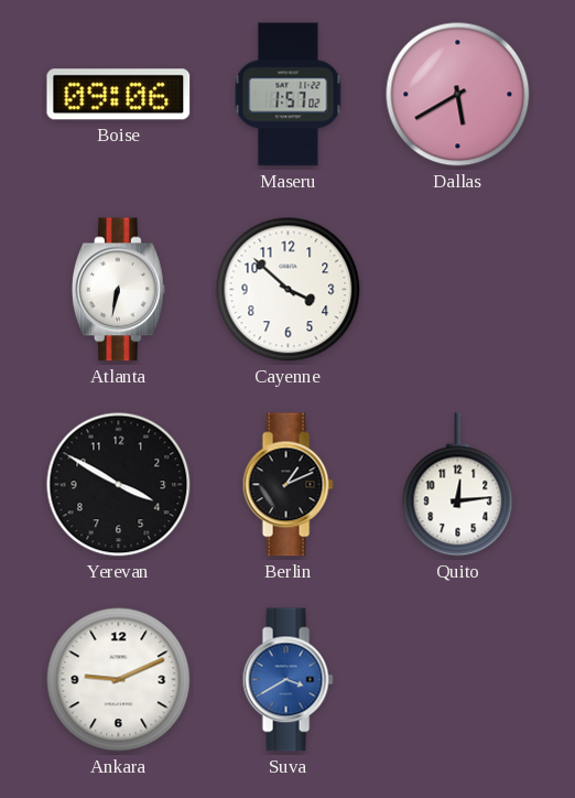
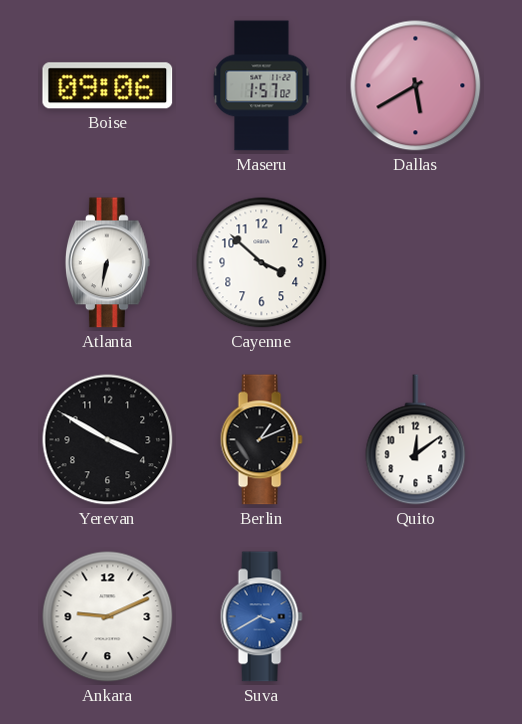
Quito: 12:14 -> 12:09 (416, 440)
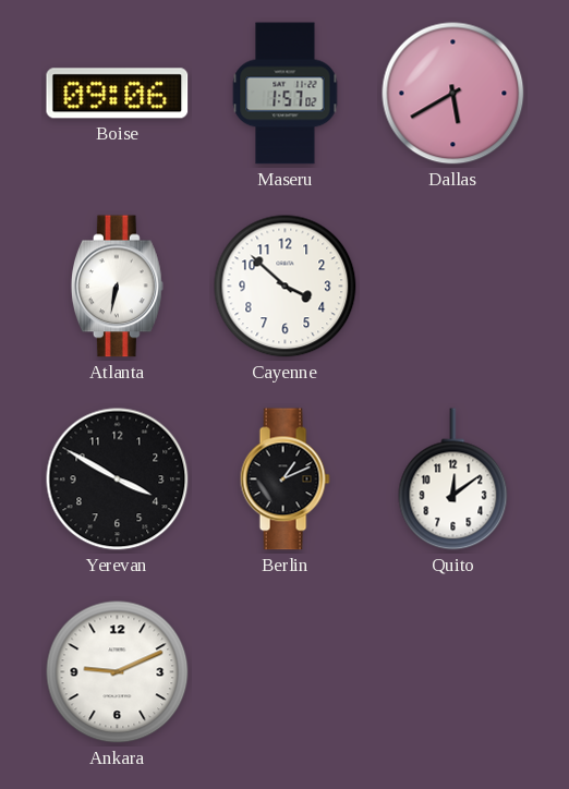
Suva: 3:40 -> none (261, 617)
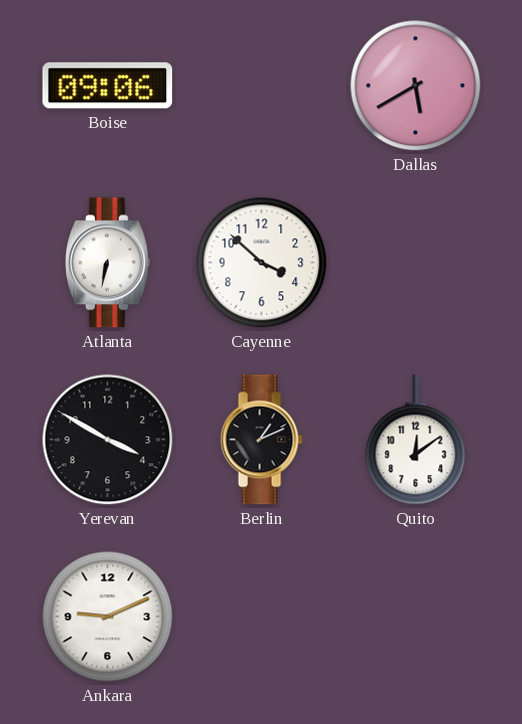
Maseru: 1:57 -> none (286, 94)
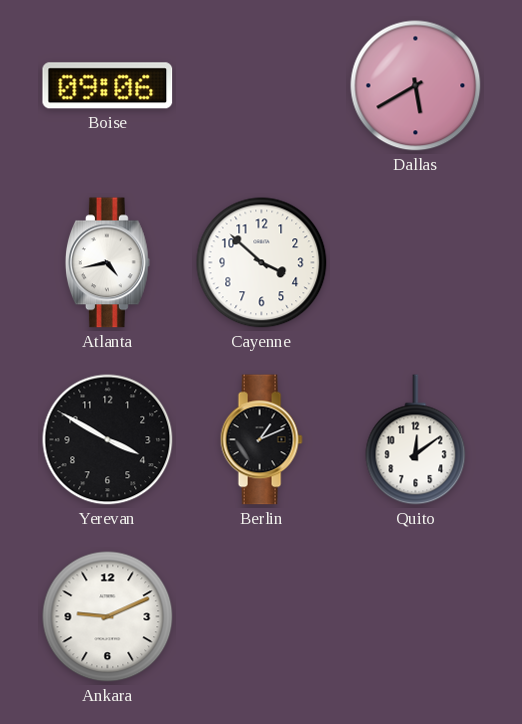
Atlanta: 6:32 -> 4:43 (107, 263)
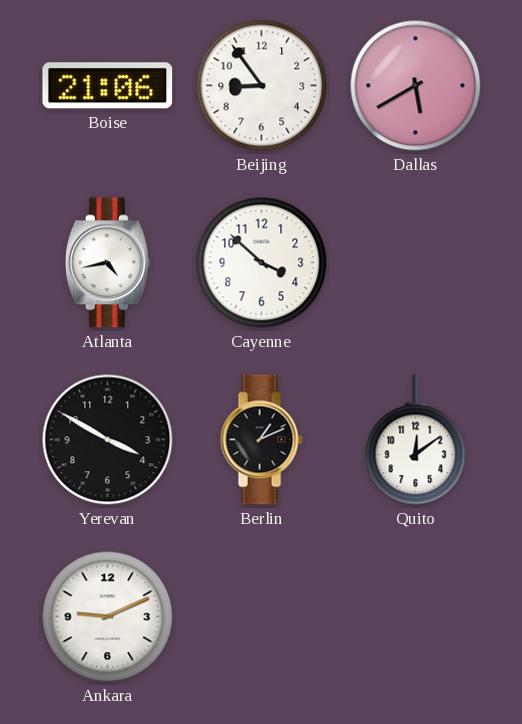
Boise: 09:06 -> 21:06 (108, 86)
Beijing: none -> 8:54 (262, 86)
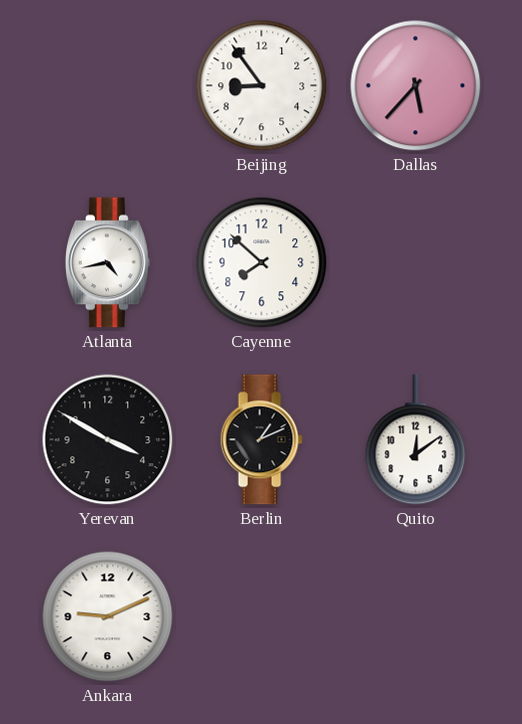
Boise: 21:06 -> none (108, 86)
Dallas: 5:40 -> 5:37 (416, 86)
Cayenne: 3:52 -> 7:52 (262, 263)
